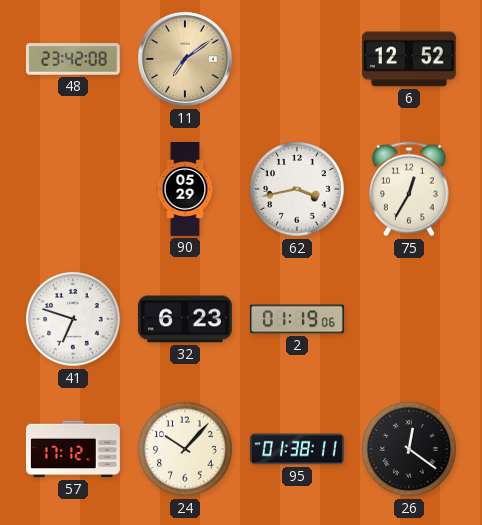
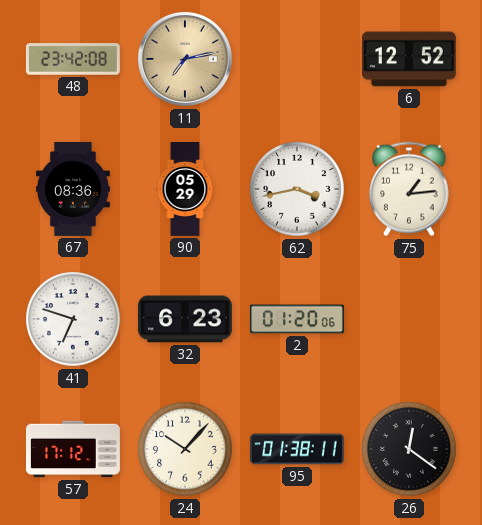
11: 7:09 -> 7:13 (185, 59)
67: none -> 08:36 (73, 189)
75: 12:35 -> 1:14 (409, 189)
2: 01:19 -> 01:20 (297, 319)
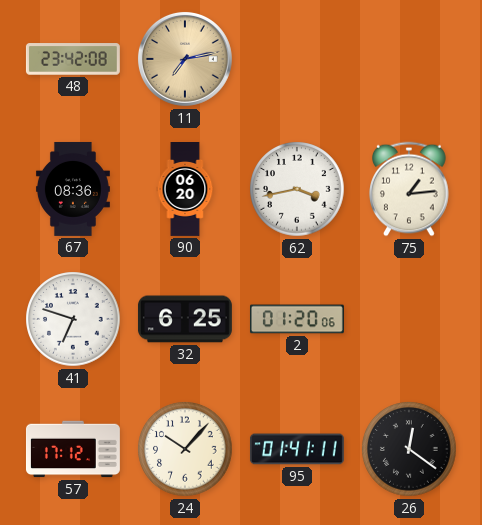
6: 12:52 -> none (409, 59)
90: 05:29 -> 06:20 (185, 190)
32: 6:23 -> 6:25 (185, 319)
95: 01:38 -> 01:41 (297, 449)
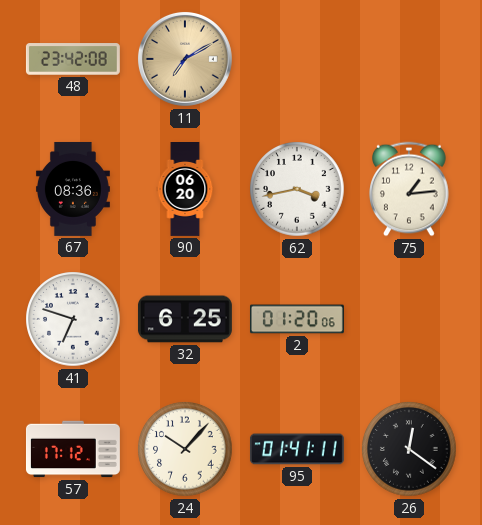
11: 7:13 -> 7:10 (185, 59)
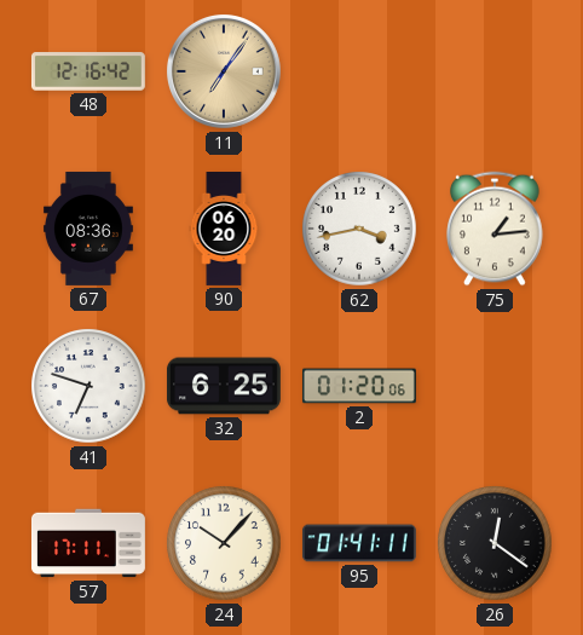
48: 23:42 -> 12:16 (88, 71)
11: 7:10 -> 7:06 (224, 71)
57: 17:12 -> 17:11 (88, 543)
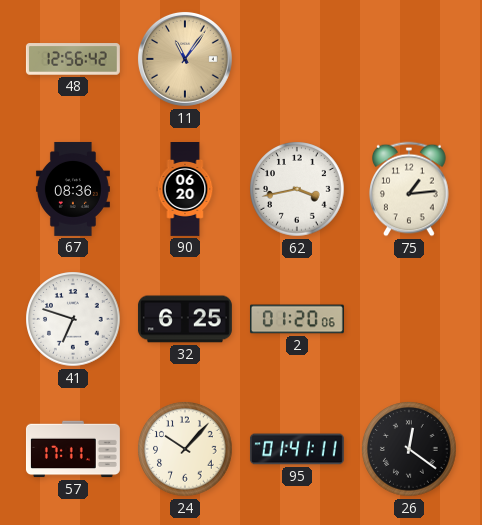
48: 12:16 -> 12:56 (73, 59)
11: 7:06 -> 11:06 (185, 59)
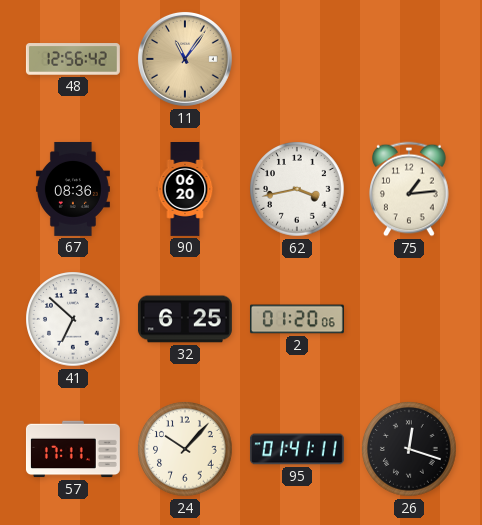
41: 6:48 -> 6:52 (73, 319)
26: 12:21 -> 12:18 (409, 449)
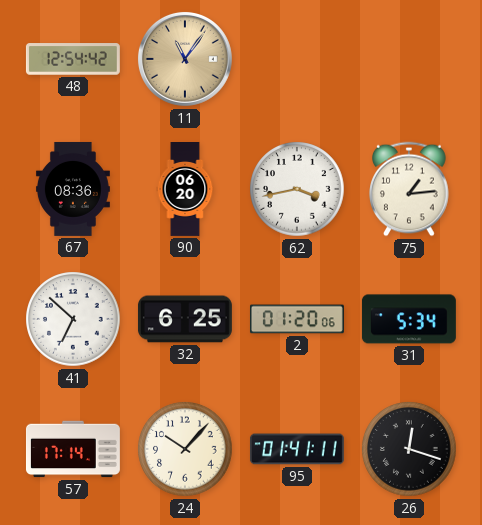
48: 12:56 -> 12:54 (73, 59)
31: none -> 5:34 (409, 319)
57: 17:11 -> 17:14 (73, 449)
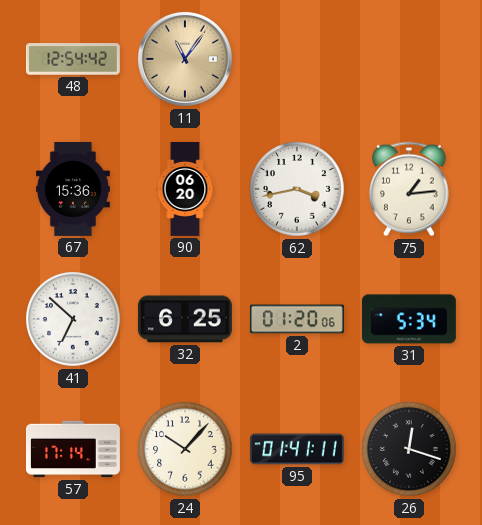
67: 08:36 -> 15:36 (73, 189)
